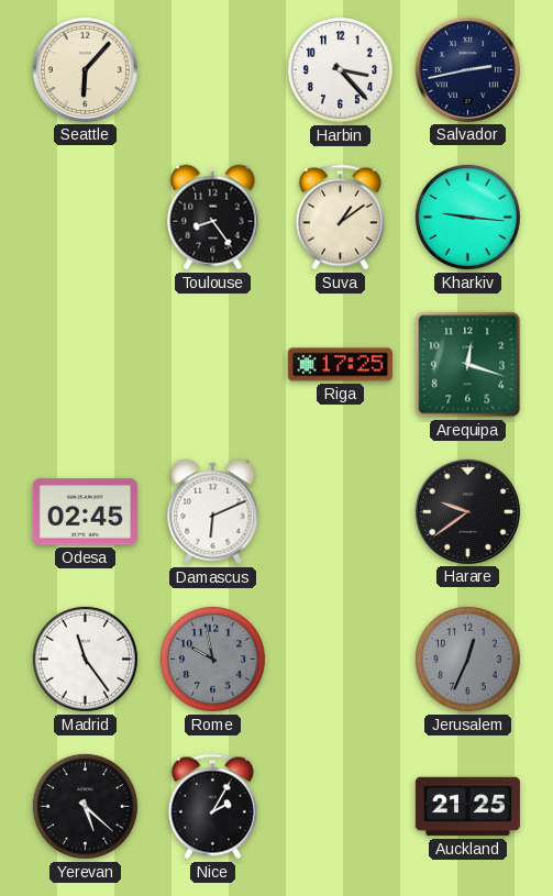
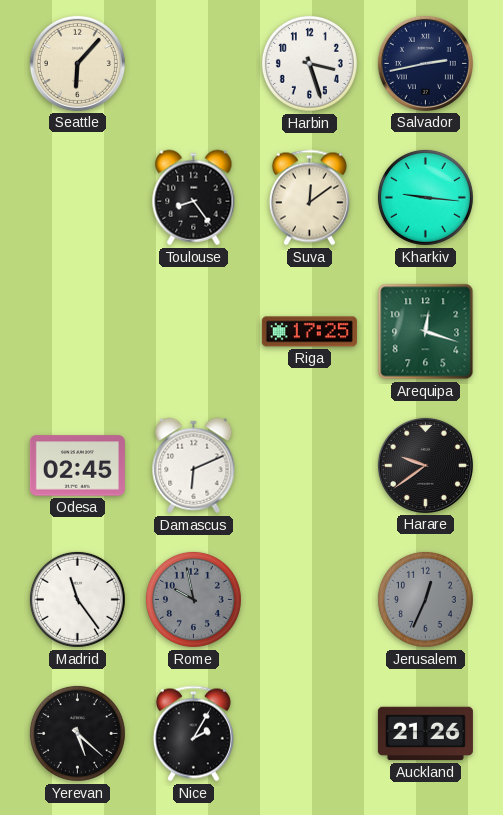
Harbin: 3:23 -> 3:27 (309, 63)
Suva: 1:09 -> 12:09 (309, 198)
Auckland: 21:25 -> 21:26 (425, 734)
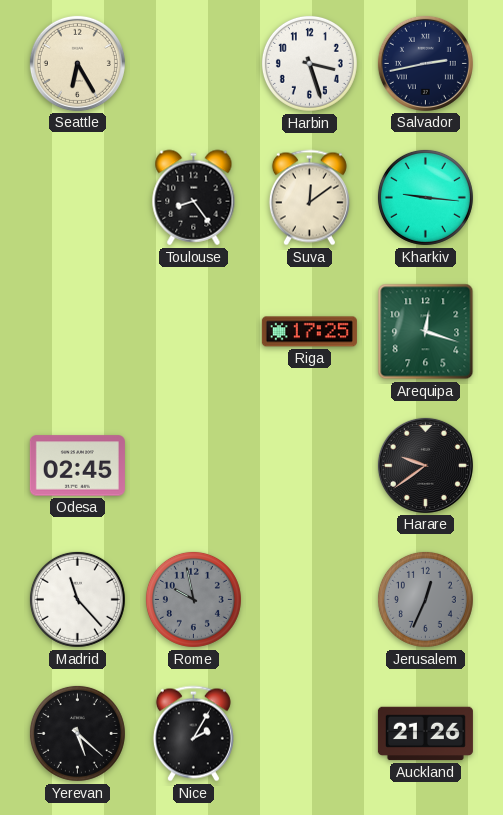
Seattle: 6:07 -> 6:25 (77, 63)
Damascus: 6:11 -> none (194, 466)
Madrid: 11:24 -> 11:23 (77, 599)
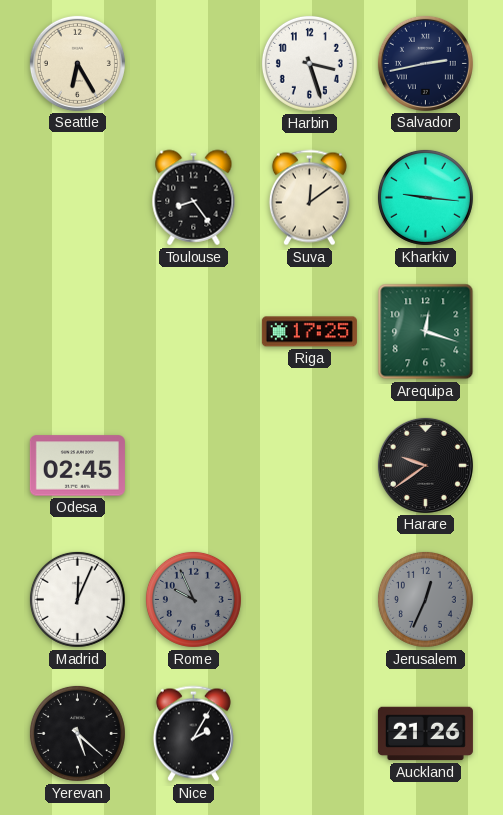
Madrid: 11:23 -> 12:04 (77, 599)
Rome: 9:58 -> 9:56 (193, 599)
